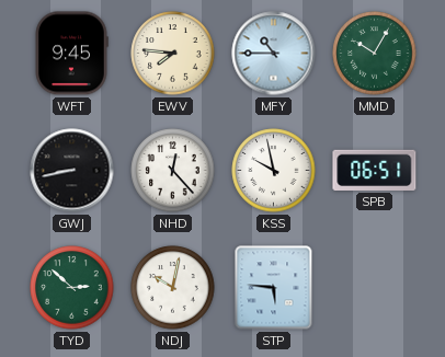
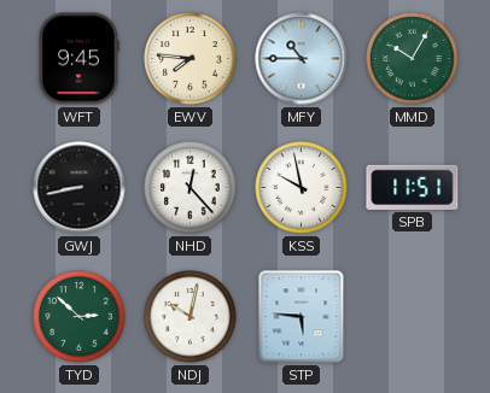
SPB: 06:51 -> 11:51 (413, 187)
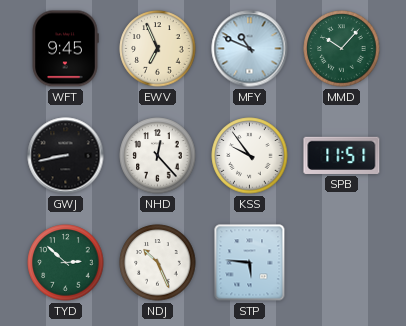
EWV: 7:46 -> 6:56 (158, 49)
MFY: 10:45 -> 10:49 (250, 49)
MMD: 10:05 -> 10:07 (342, 49)
KSS: 9:58 -> 9:54 (250, 156)
NDJ: 10:02 -> 10:26 (158, 263)
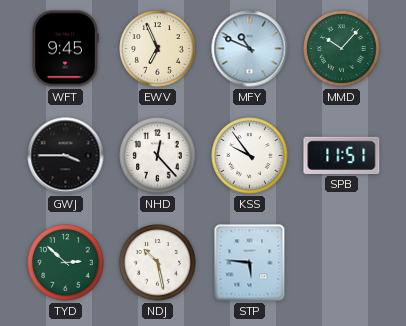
GWJ: 8:43 -> 3:45 (66, 156)
NDJ: 10:26 -> 10:28 (158, 263)
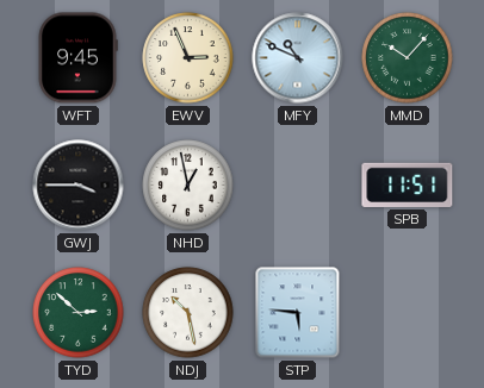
EWV: 6:56 -> 2:56 (188, 58)
NHD: 12:23 -> 12:58 (188, 186)
KSS: 9:54 -> none (250, 156)
